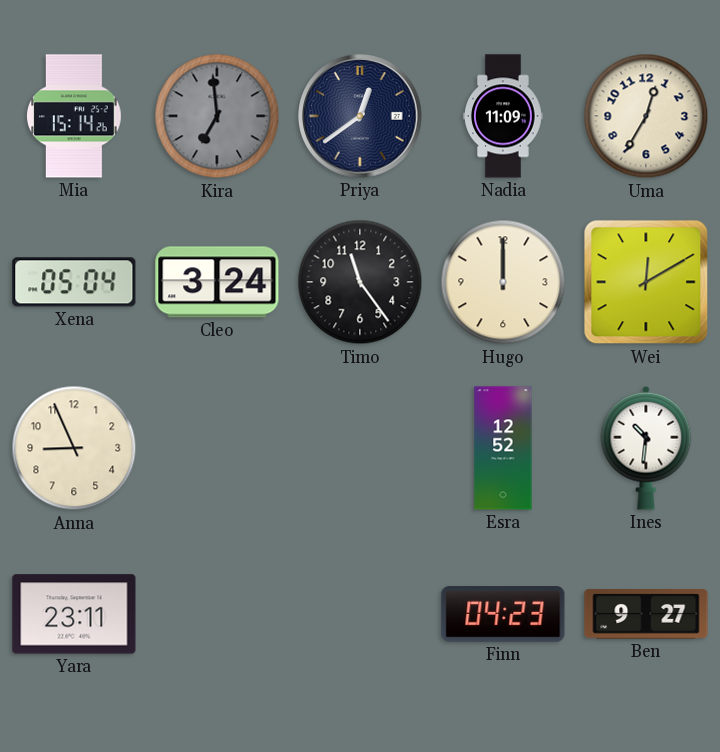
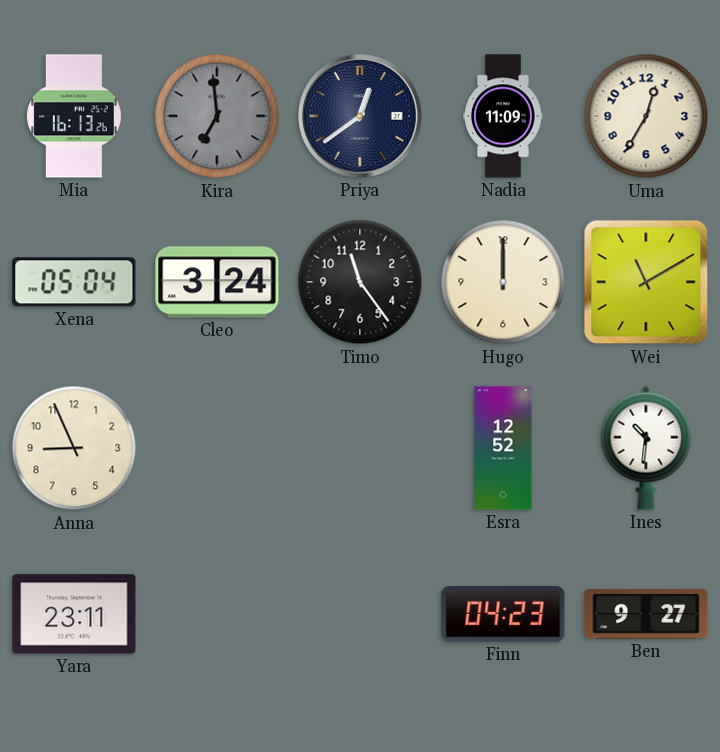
Mia: 15:14 -> 16:13 (75, 116)
Wei: 12:10 -> 11:10 (646, 282)
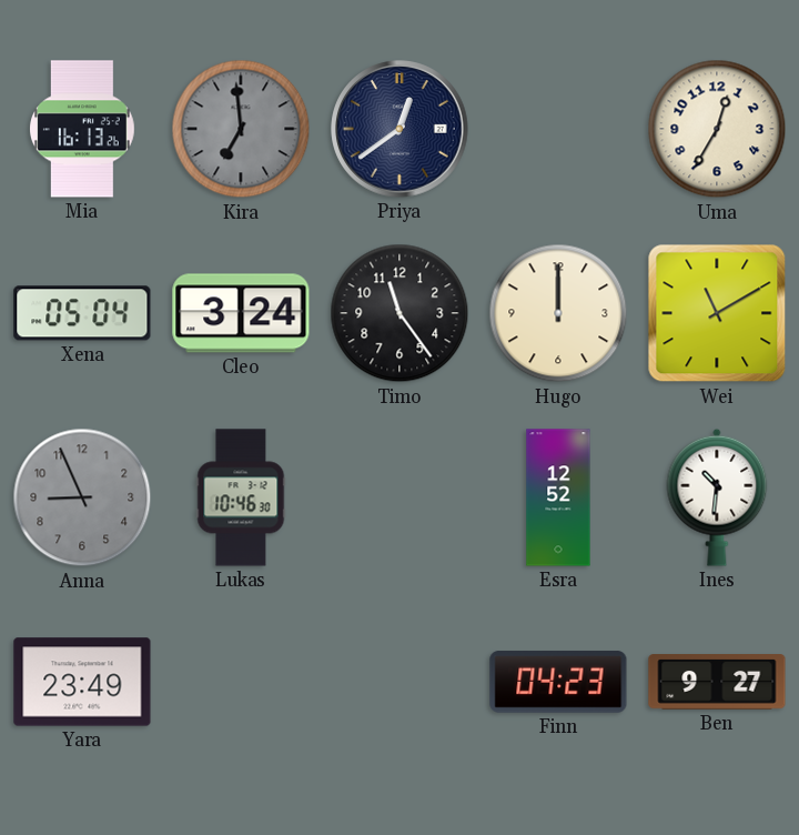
Nadia: 11:09 -> none (503, 116)
Anna dial: cream -> grey (82, 497)
Lukas: none -> 10:46 (241, 497)
Yara: 23:11 -> 23:49 (82, 682)
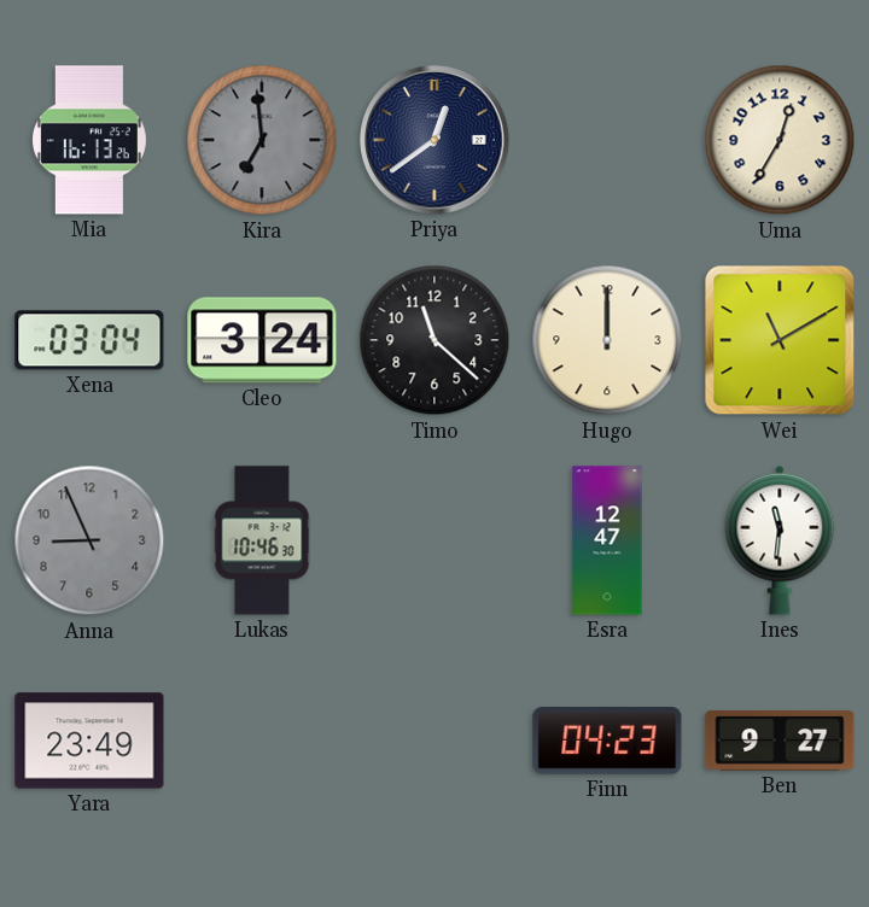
Xena: 05:04 -> 03:04 (89, 340)
Timo: 11:24 -> 11:22 (434, 340)
Esra: 12:52 -> 12:47 (607, 540)
Ines: 10:31 -> 11:31 (780, 540)
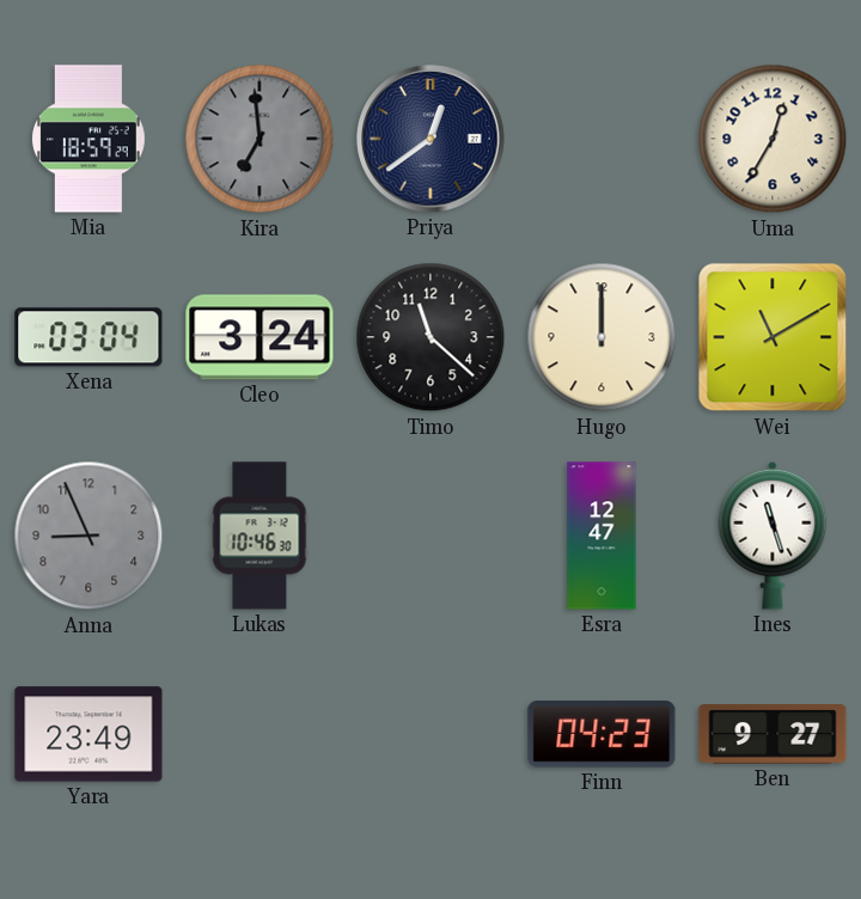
Mia: 16:13 -> 18:59 (90, 139)
Ines: 11:31 -> 11:27 (773, 536)
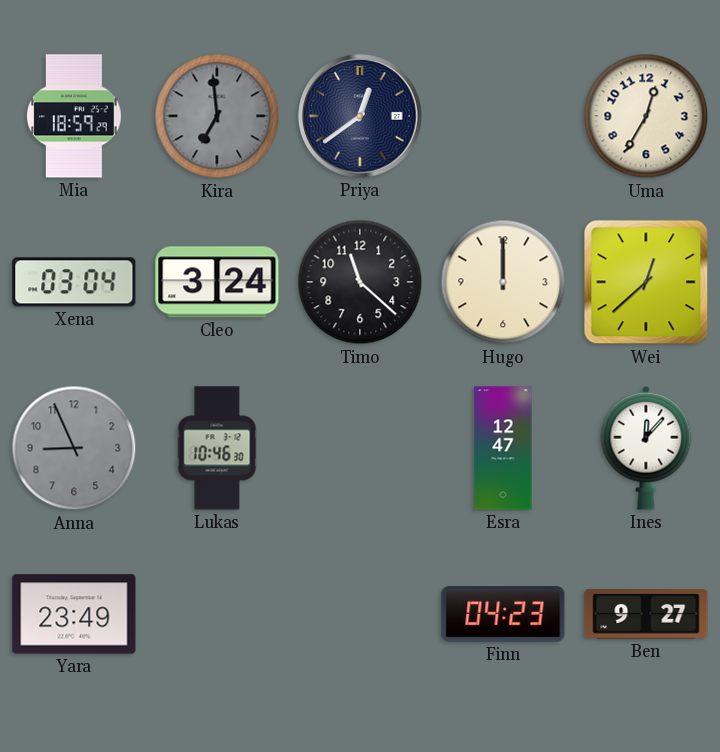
Wei: 11:10 -> 12:38 (646, 282)
Ines: 11:27 -> 12:07 (646, 448)
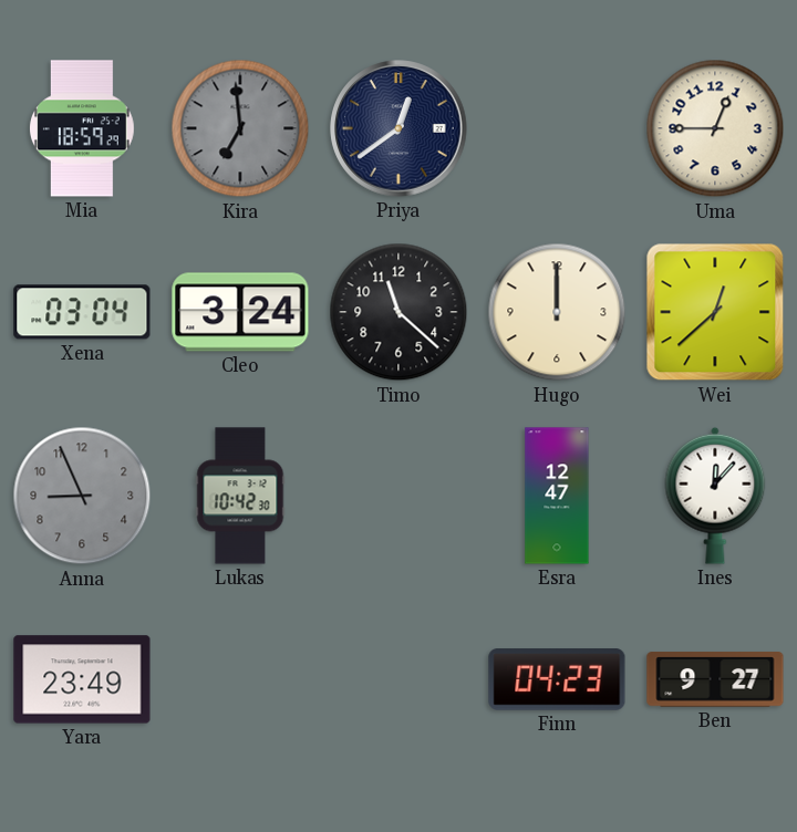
Uma: 12:35 -> 12:45 (715, 128)
Lukas: 10:46 -> 10:42 (240, 496)
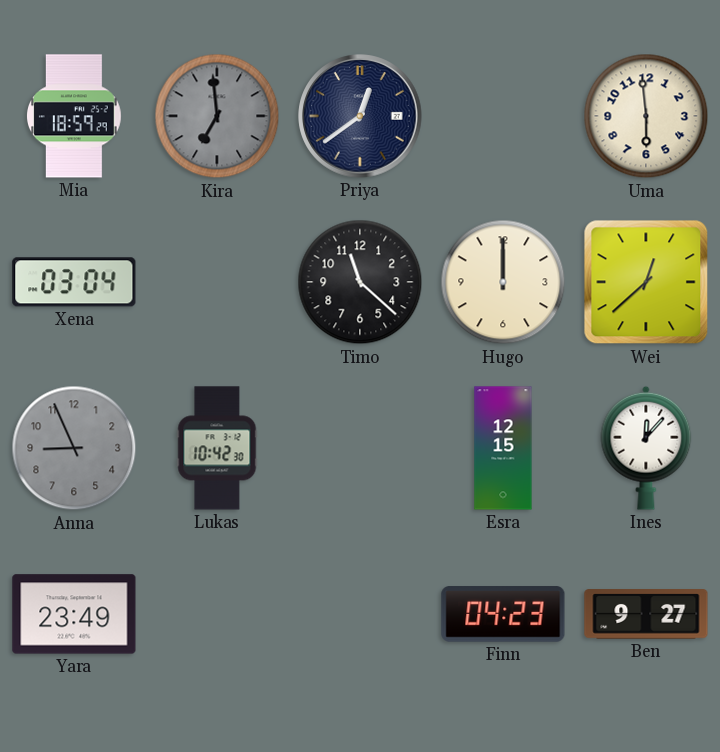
Uma: 12:45 -> 5:59 (646, 116)
Cleo: 3:24 -> none (240, 312)
Esra: 12:47 -> 12:15 (503, 448)
